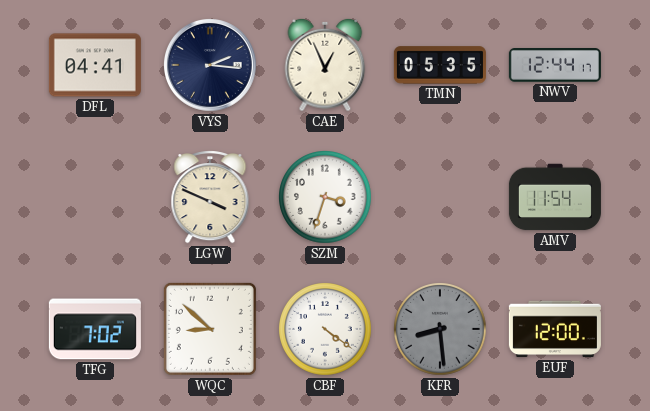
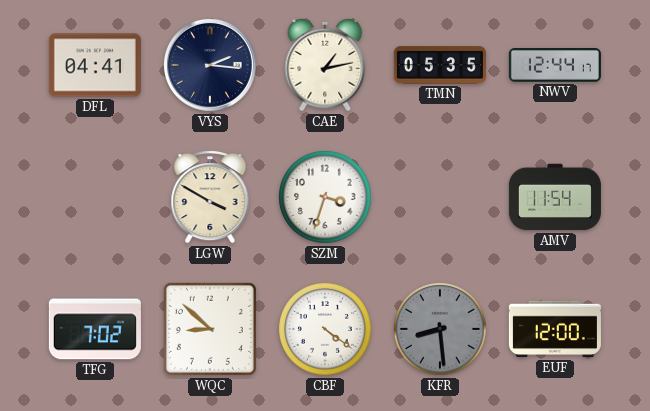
CAE: 12:56 -> 1:13 (325, 65)
LGW: 3:49 -> 3:50 (210, 198)
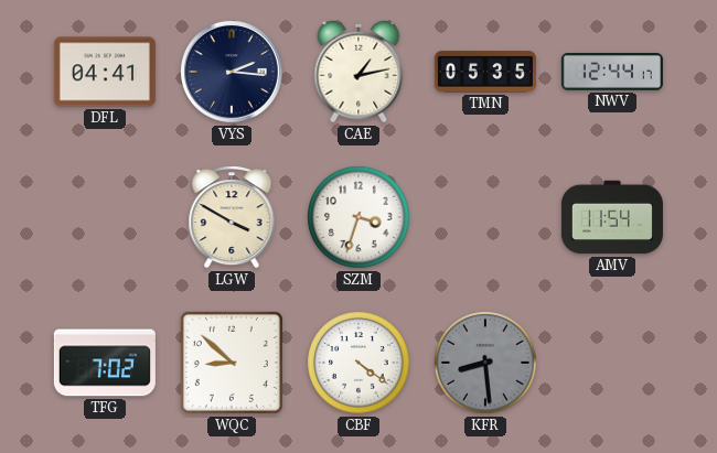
EUF: 12:00 -> none (555, 329)
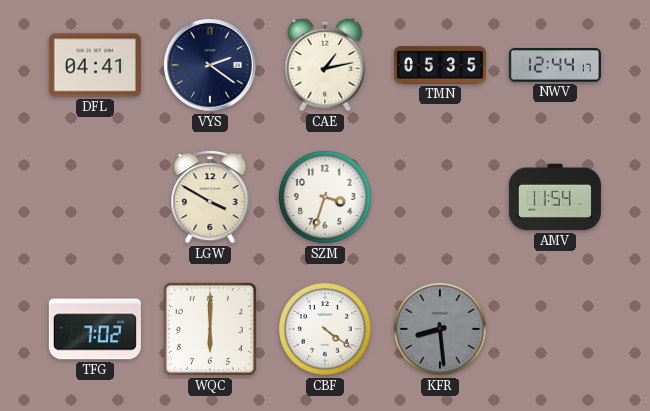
VYS: 2:16 -> 2:21 (210, 65)
WQC: 8:52 -> 6:00 (210, 329)
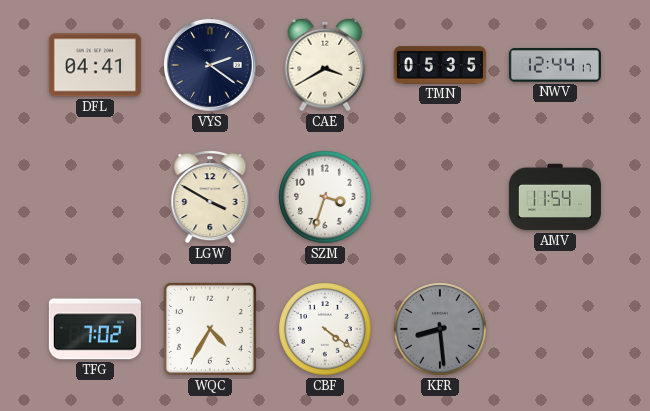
CAE: 1:13 -> 3:40 (325, 65)
WQC: 6:00 -> 4:35 (210, 329)
